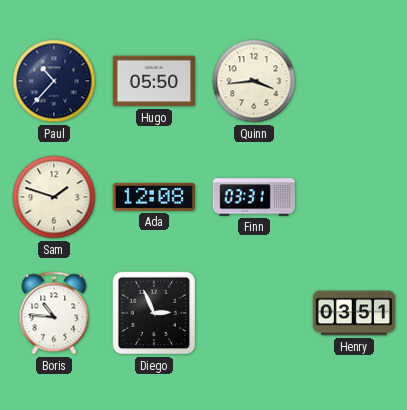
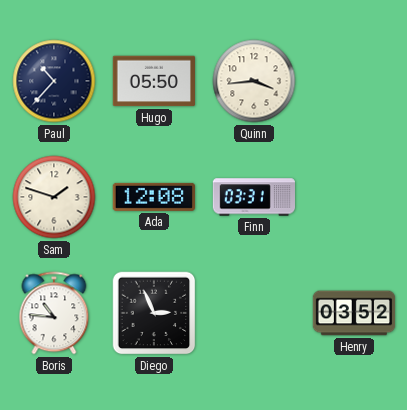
Henry: 03:51 -> 03:52 (354, 313)
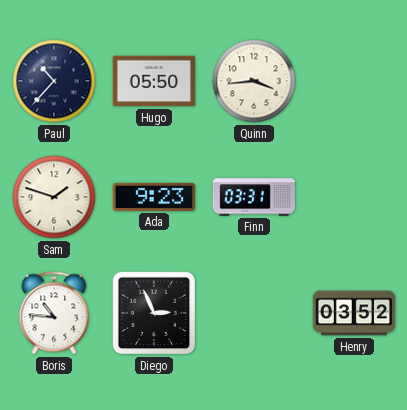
Ada: 12:08 -> 9:23 (153, 197)
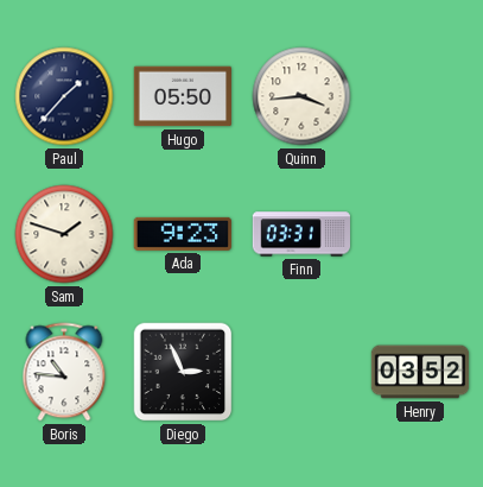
Paul: 10:37 -> 1:37 (64, 96)
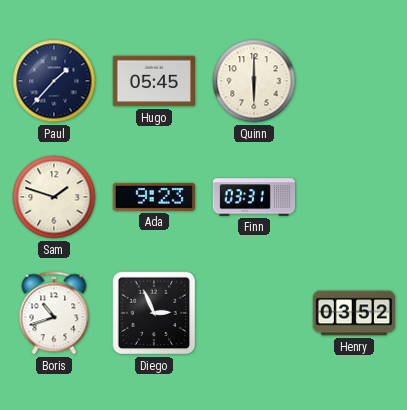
Hugo: 05:50 -> 05:45 (153, 81)
Quinn: 3:44 -> 6:00 (254, 81)
Boris: 10:46 -> 10:42 (54, 313)
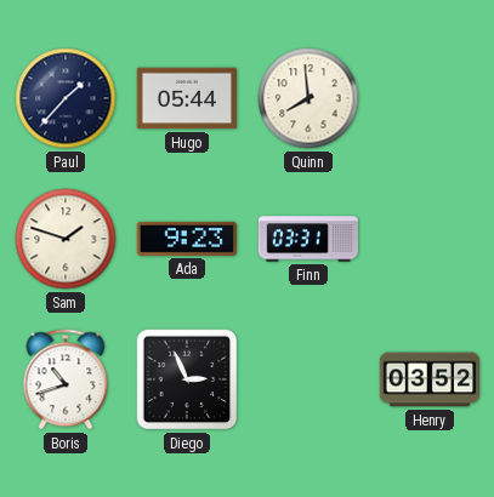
Hugo: 05:45 -> 05:44 (186, 98)
Quinn: 6:00 -> 7:59 (308, 98)
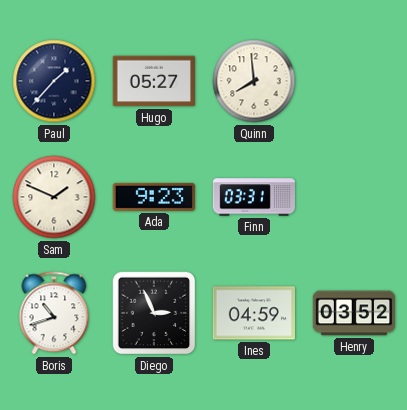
Hugo: 05:44 -> 05:27 (153, 81)
Sam: 1:48 -> 1:49 (54, 197)
Ines: none -> 04:59 (253, 313)
